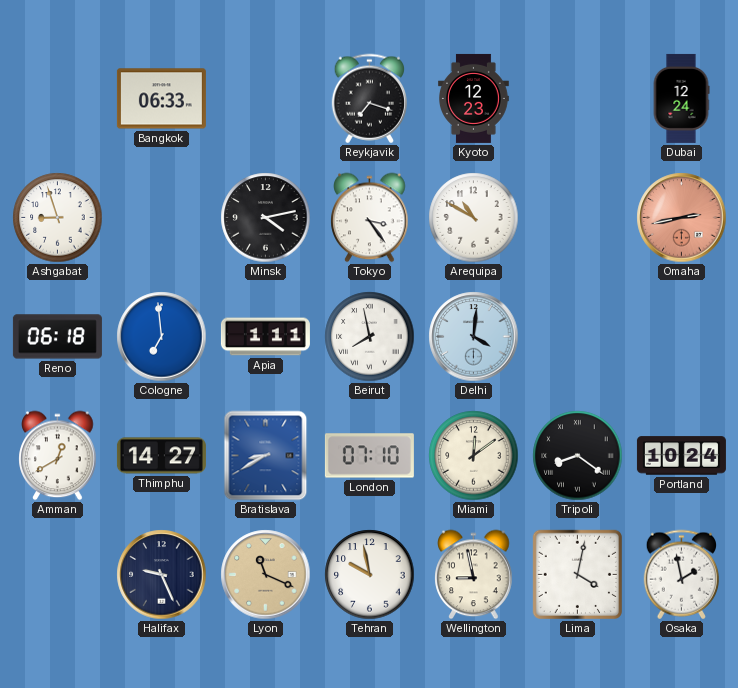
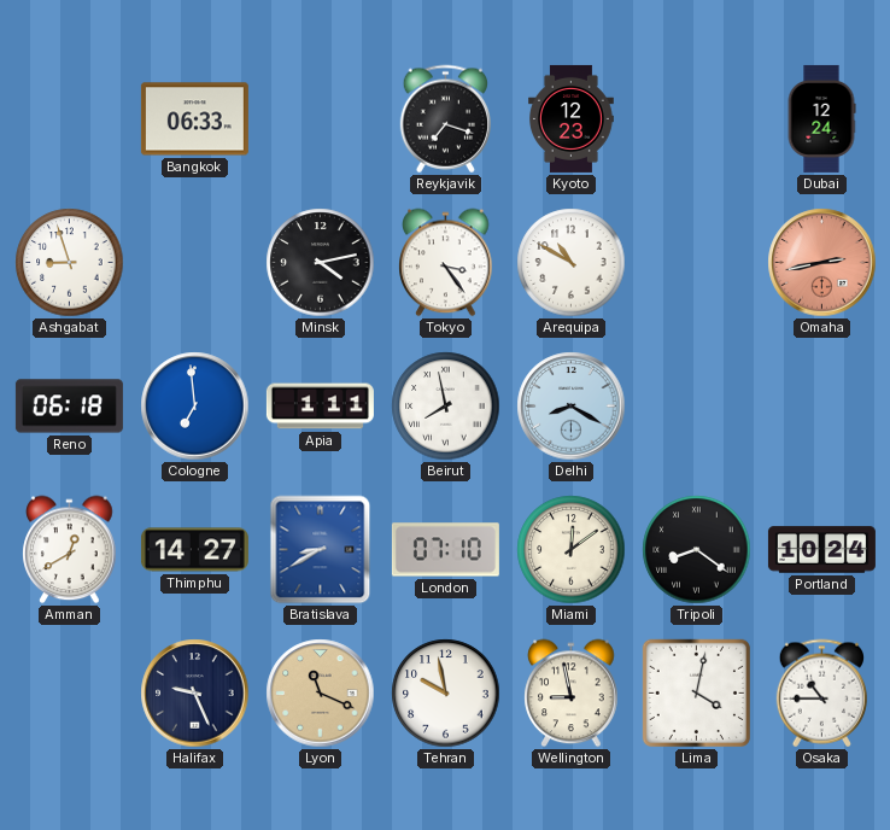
Delhi: 4:01 -> 8:20 (572, 407)
Osaka: 1:58 -> 10:45 (821, 694)
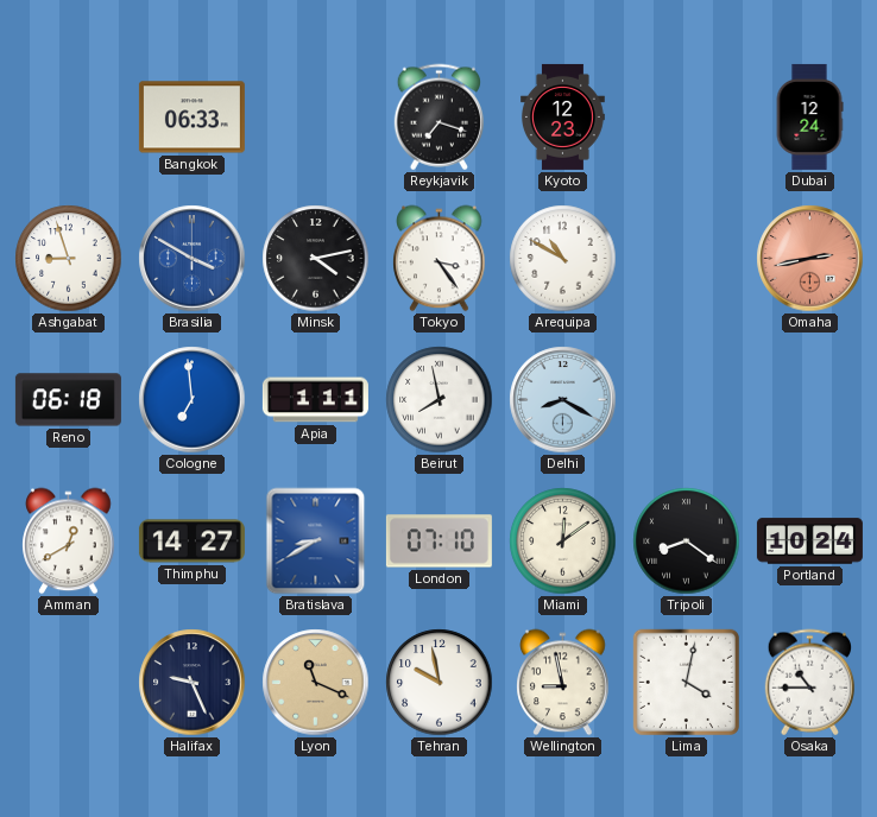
Brasilia: none -> 3:50 (193, 259)
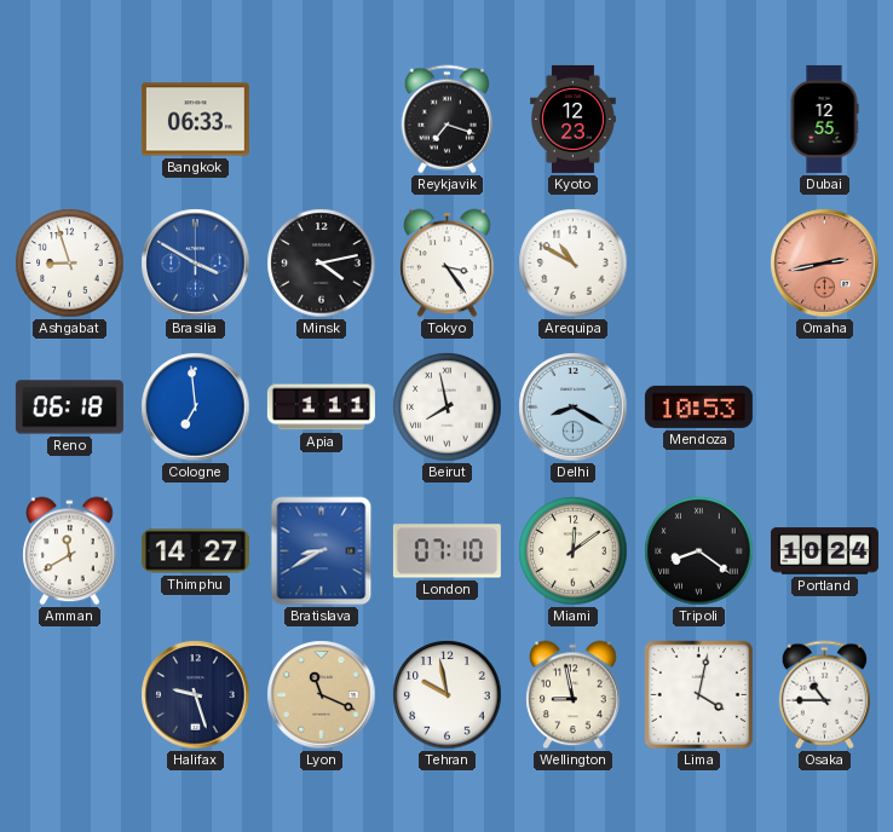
Dubai: 12:24 -> 12:55 (824, 119)
Mendoza: none -> 10:53 (698, 406)
Amman: 12:40 -> 11:40 (70, 551)
Halifax: 9:26 -> 9:27 (196, 695)
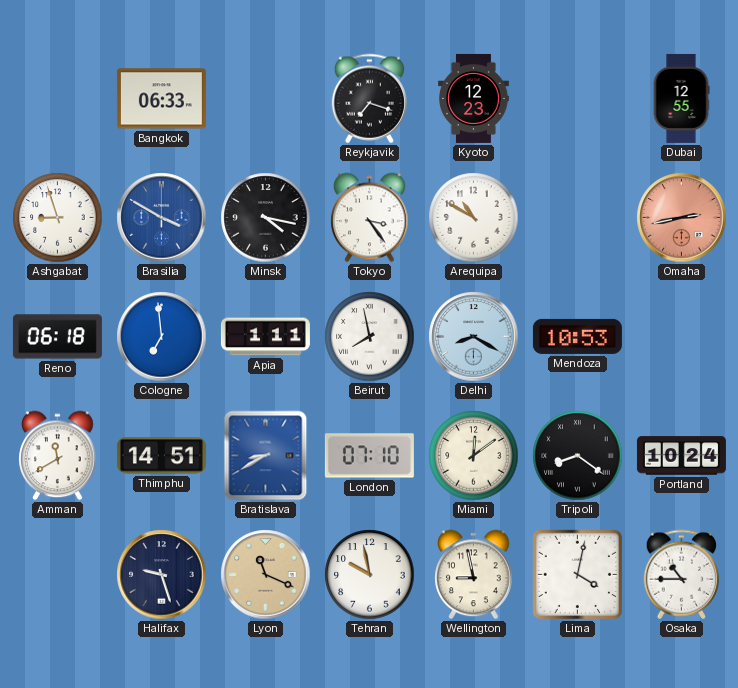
Minsk: 4:13 -> 4:17 (266, 218)
Thimphu: 14:27 -> 14:51 (161, 456)
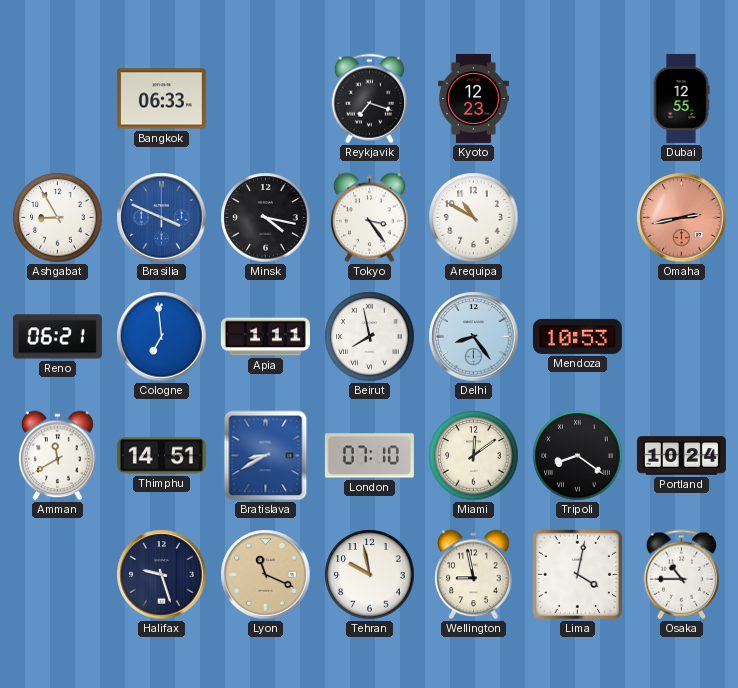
Ashgabat: 8:57 -> 8:55 (58, 218)
Brasilia: 3:50 -> 3:49 (162, 218)
Reno: 06:18 -> 06:21 (57, 337)
Delhi: 8:20 -> 8:24 (474, 337)
